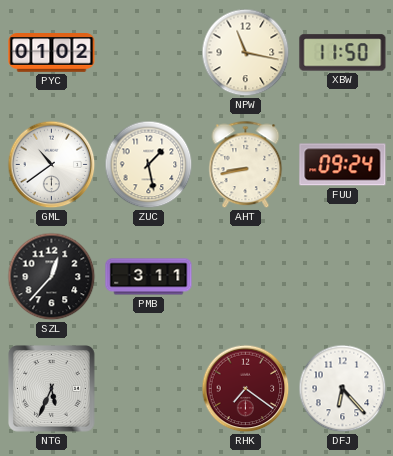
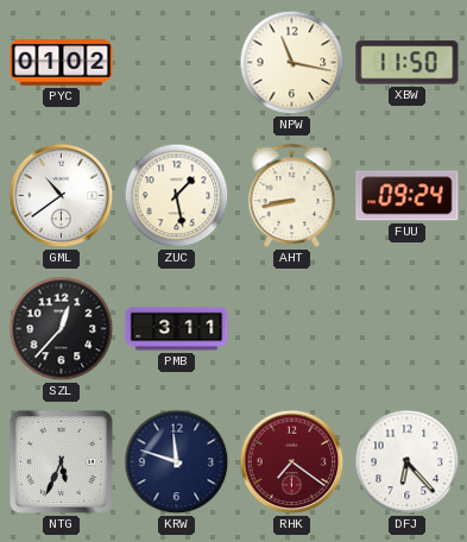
KRW: none -> 11:48 (177, 462)
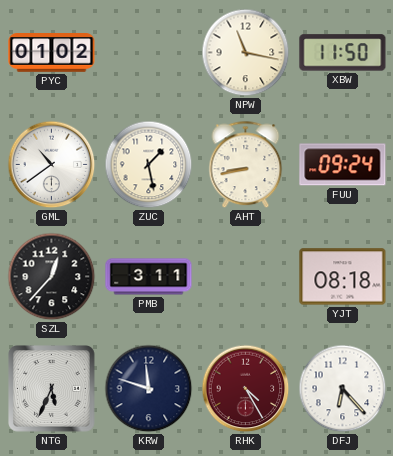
YJT: none -> 08:18 (343, 277)
RHK: 7:21 -> 4:25 (246, 389)
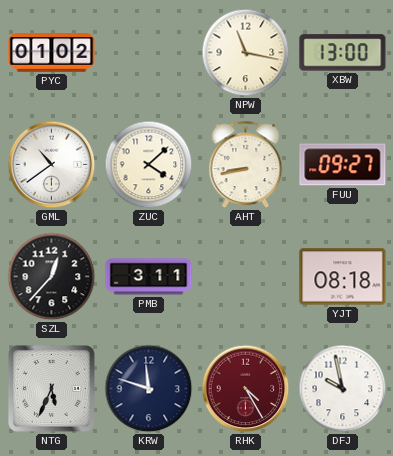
XBW: 11:50 -> 13:00 (343, 53)
ZUC: 1:28 -> 4:08 (149, 165)
FUU: 09:24 -> 09:27 (343, 165)
DFJ: 6:23 -> 9:58 (343, 389)
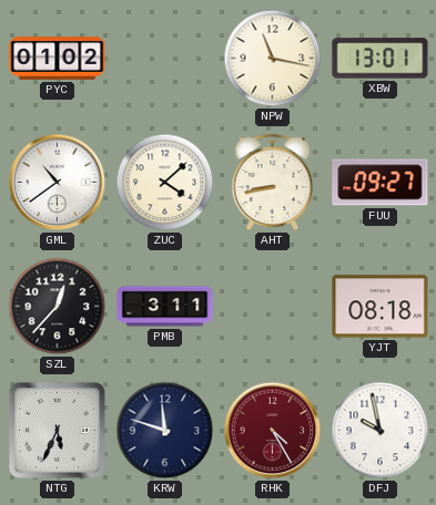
XBW: 13:00 -> 13:01 (381, 59)
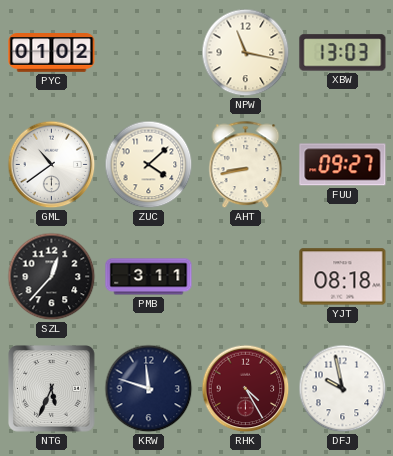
XBW: 13:01 -> 13:03 (343, 53)
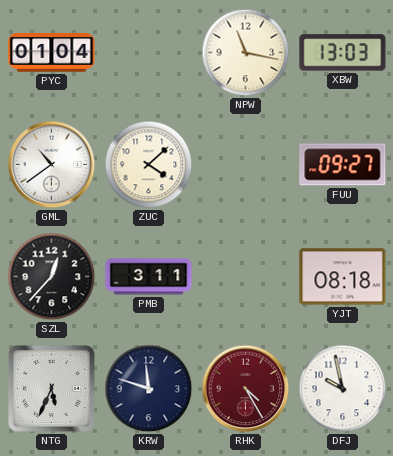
PYC: 01:02 -> 01:04 (52, 53)
AHT: 8:43 -> none (246, 165)
